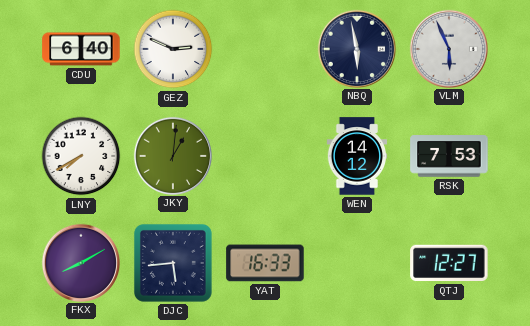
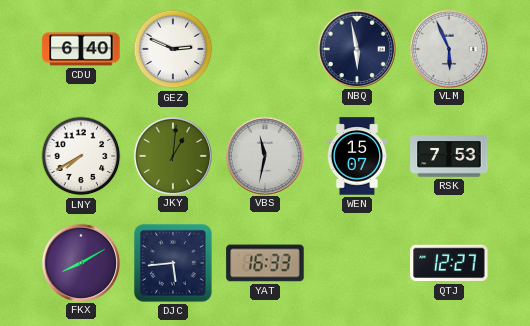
VBS: none -> 11:32 (264, 155)
WEN: 14:12 -> 15:07 (356, 156)
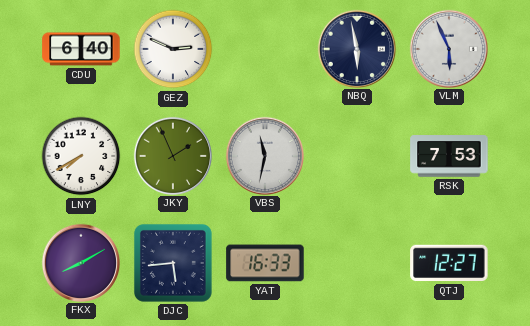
JKY: 1:01 -> 1:56 (172, 155)
WEN: 15:07 -> none (356, 156)
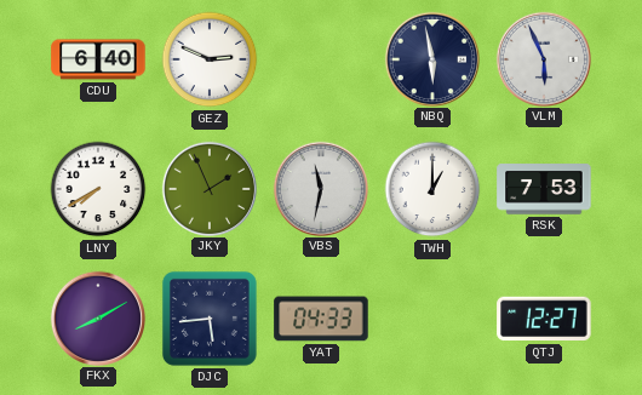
TWH: none -> 1:00 (432, 189)
YAT: 16:33 -> 04:33 (321, 319)
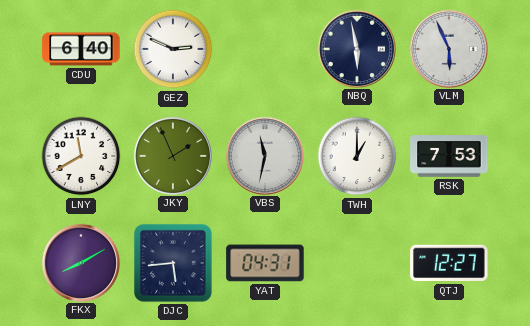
LNY: 7:40 -> 11:40 (81, 156)
YAT: 04:33 -> 04:31 (265, 263)
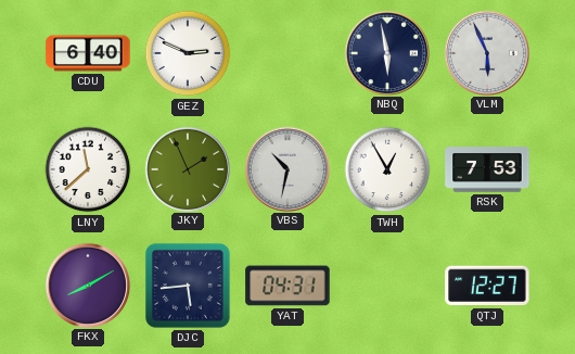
LNY: 11:40 -> 11:38 (88, 169)
VBS: 11:32 -> 10:32 (286, 168)
TWH: 1:00 -> 12:55 (387, 169)
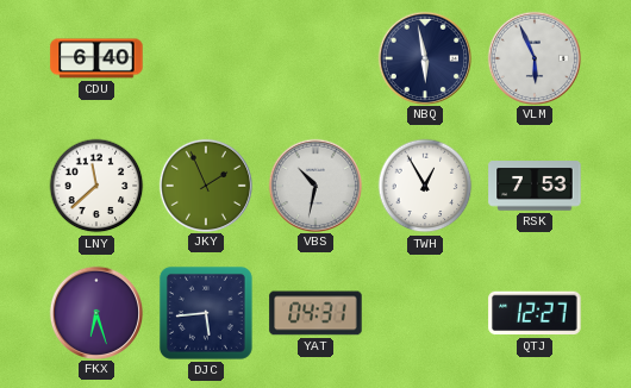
GEZ: 2:49 -> none (188, 53)
FKX: 8:10 -> 6:27 (95, 312)
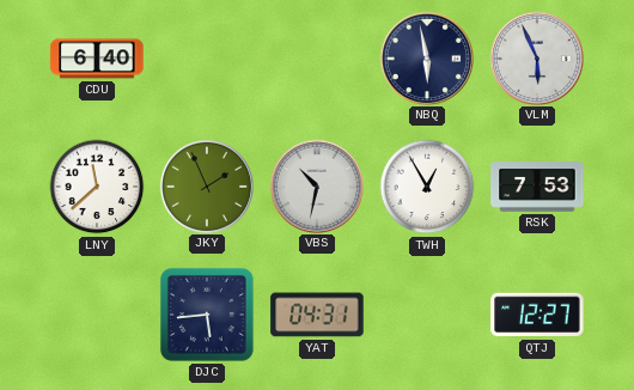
FKX: 6:27 -> none (95, 312)
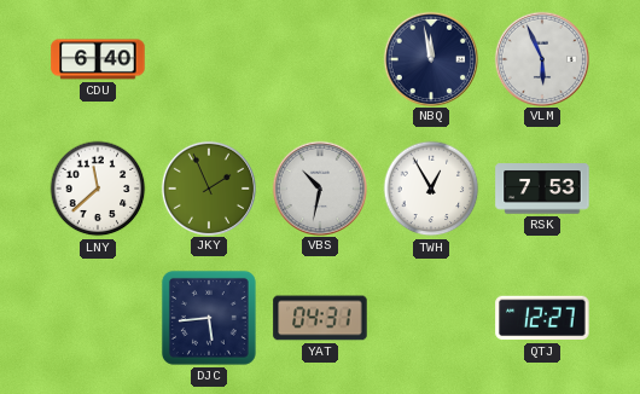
NBQ: 5:58 -> 11:58 (430, 58)
